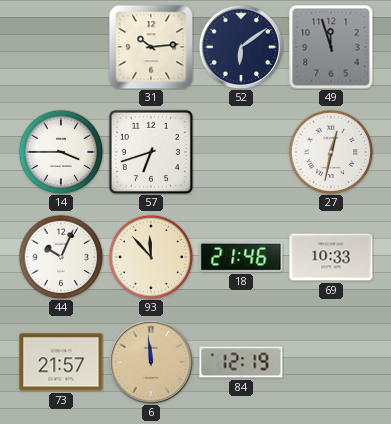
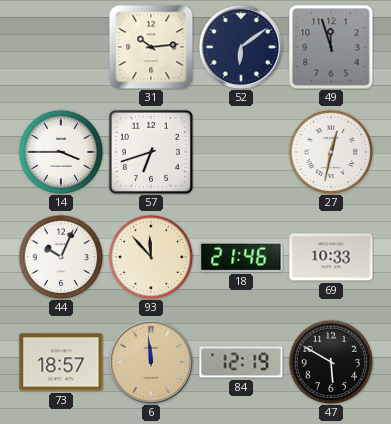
73: 21:57 -> 18:57 (61, 362)
47: none -> 5:50 (331, 362)
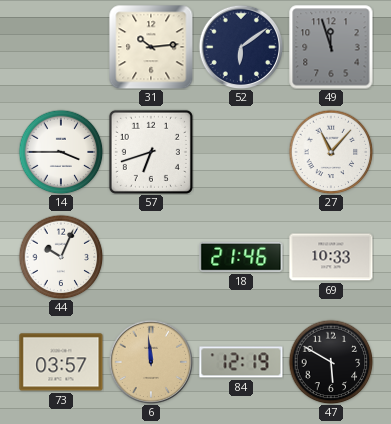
27: 12:32 -> 11:07 (331, 152)
93: 11:53 -> none (151, 257)
73: 18:57 -> 03:57 (61, 362)
